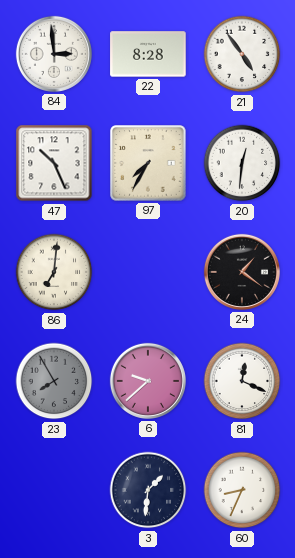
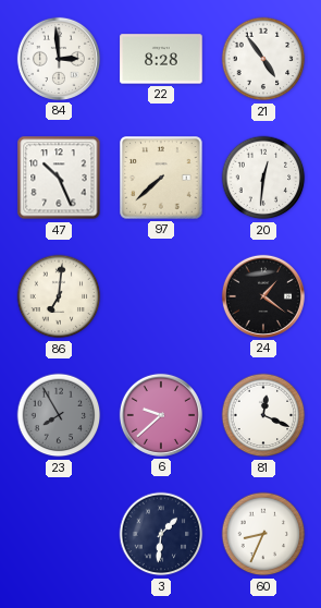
97: 7:35 -> 7:38 (161, 178)
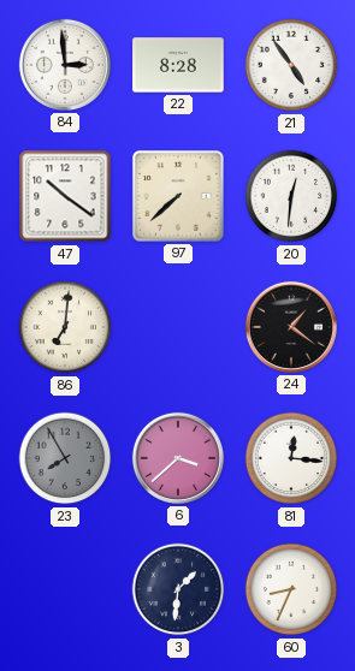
47: 10:26 -> 10:21 (65, 196)
6: 9:38 -> 3:38 (178, 458)
81: 12:19 -> 12:16 (291, 458)
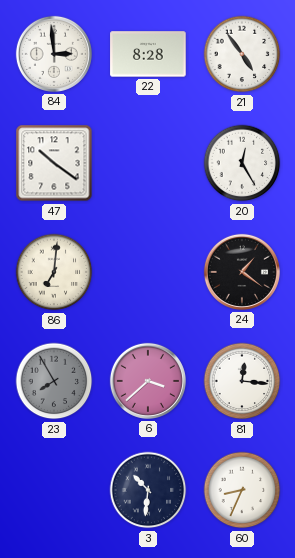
97: 7:38 -> none (178, 196)
20: 12:31 -> 12:25 (242, 163)
3: 1:31 -> 10:31 (148, 490)
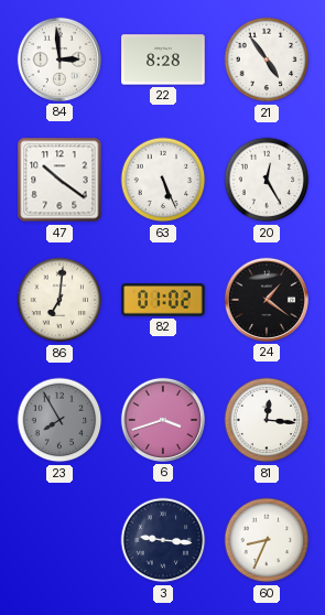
63: none -> 5:26 (163, 180)
82: none -> 01:02 (163, 300)
6: 3:38 -> 3:42 (163, 420)
3: 10:31 -> 9:16 (163, 540)
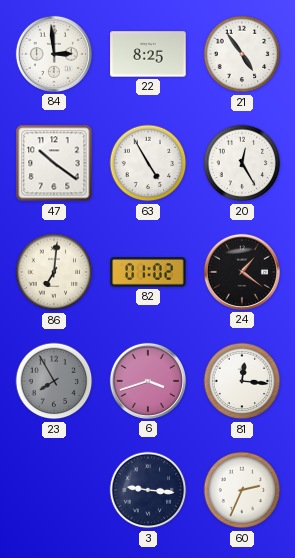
22: 8:28 -> 8:25 (148, 54)
63: 5:26 -> 4:55 (148, 163)
60: 8:34 -> 2:34 (242, 490)
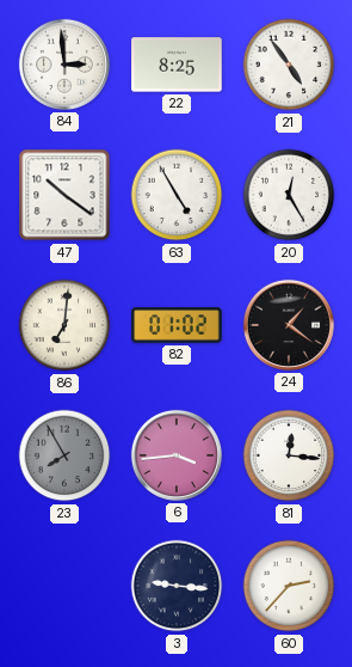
6: 3:42 -> 3:44 (177, 455)
60: 2:34 -> 2:37 (289, 586)
